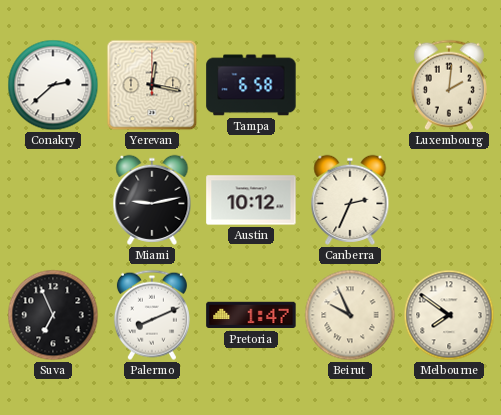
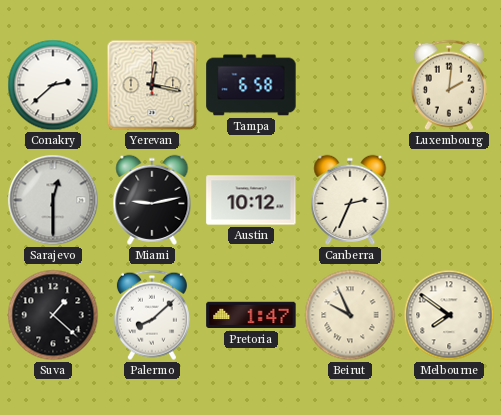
Sarajevo: none -> 12:30 (53, 200)
Suva: 6:56 -> 1:22 (53, 315)
Palermo: 8:11 -> 8:08 (152, 315)
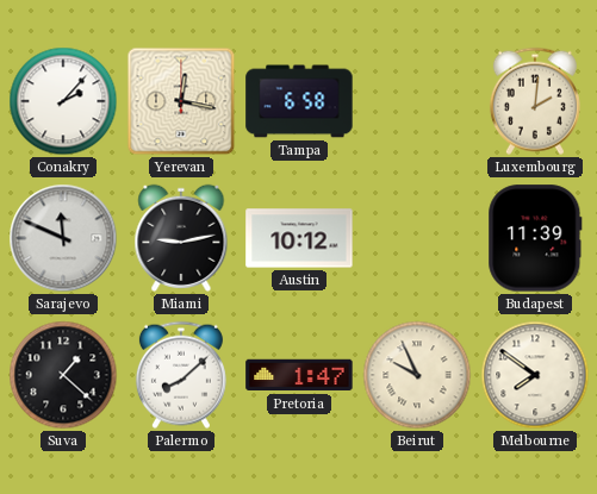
Conakry: 2:38 -> 2:07 (63, 101)
Sarajevo: 12:30 -> 11:49 (63, 238)
Canberra: 2:34 -> none (350, 200)
Budapest: none -> 11:39 (535, 238)
